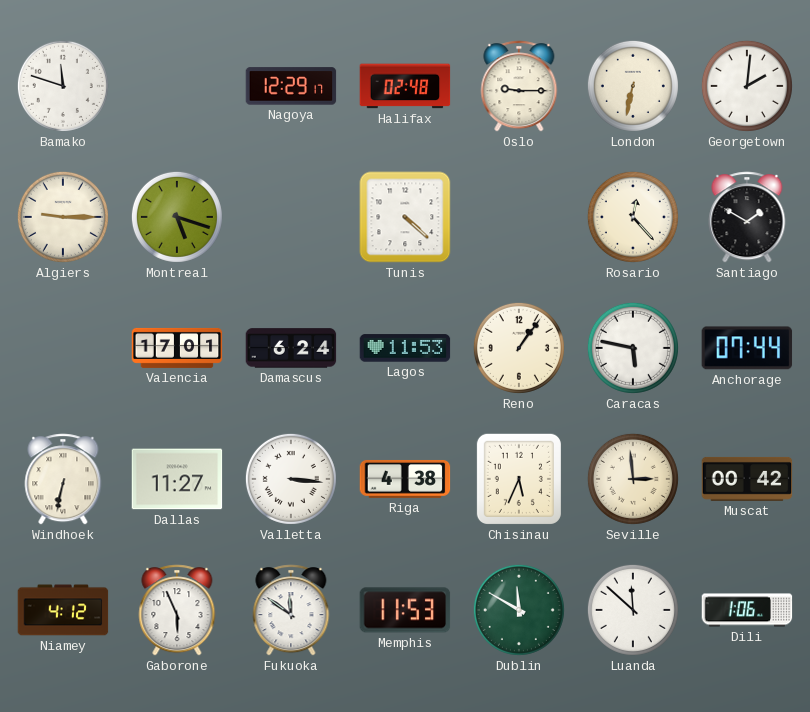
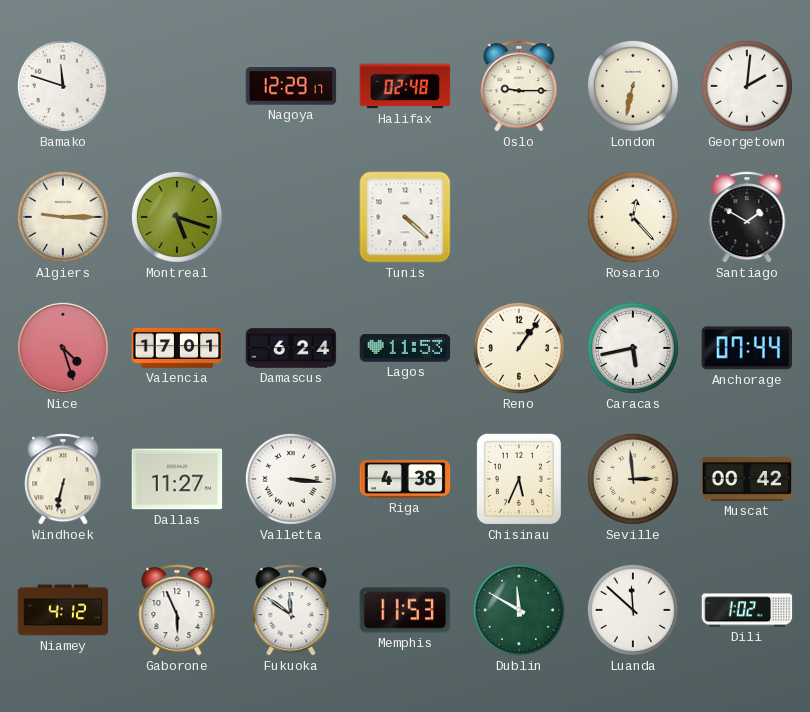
Nice: none -> 4:27 (63, 348)
Caracas: 5:47 -> 5:43 (633, 348)
Dili: 1:06 -> 1:02 (747, 610)
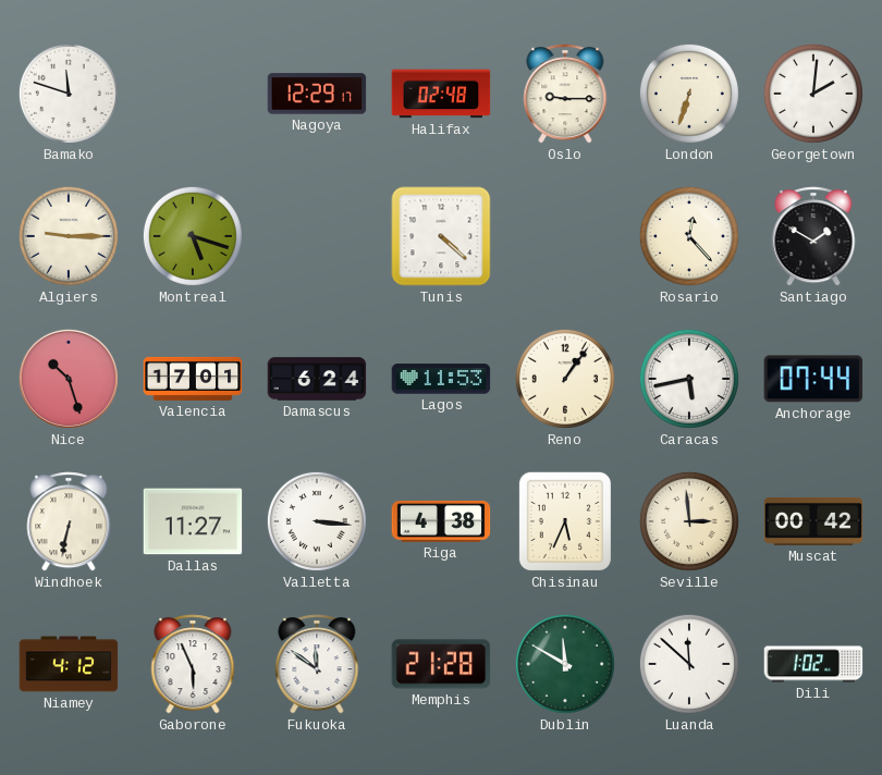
London: 6:32 -> 6:33 (689, 94)
Nice: 4:27 -> 10:27 (69, 379)
Memphis: 11:53 -> 21:28 (441, 664)
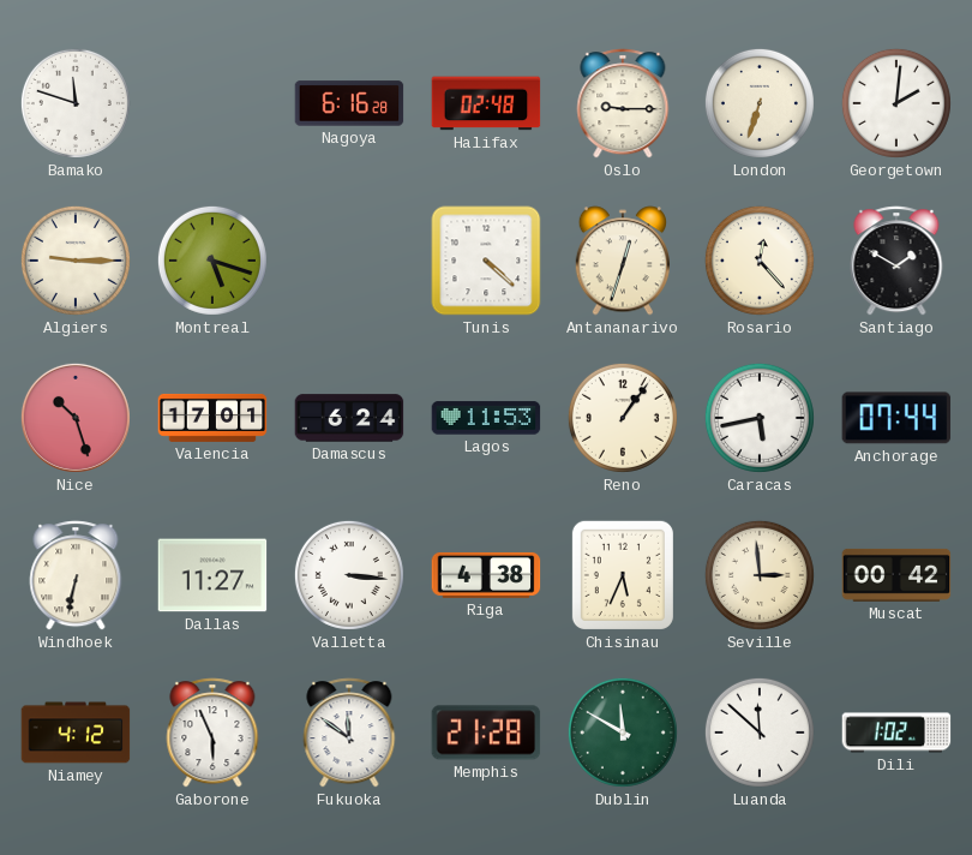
Nagoya: 12:29 -> 6:16 (349, 103)
Antananarivo: none -> 12:33 (622, 261)
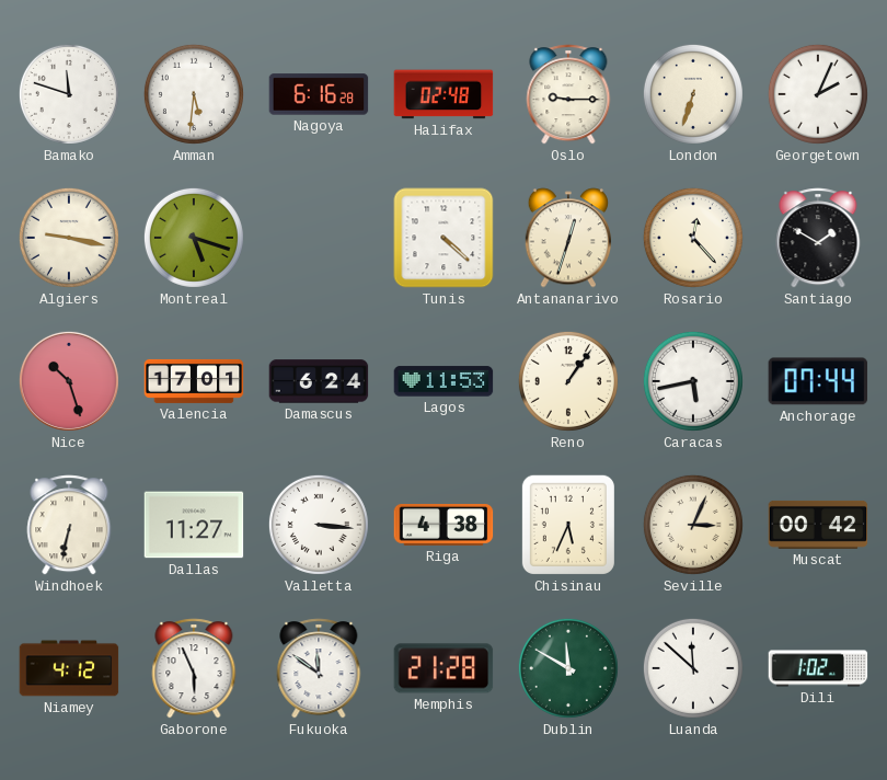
Amman: none -> 5:31 (194, 94)
Georgetown: 2:01 -> 2:04 (818, 94)
Algiers: 9:15 -> 9:17 (69, 238)
Seville: 2:59 -> 3:04 (693, 525)
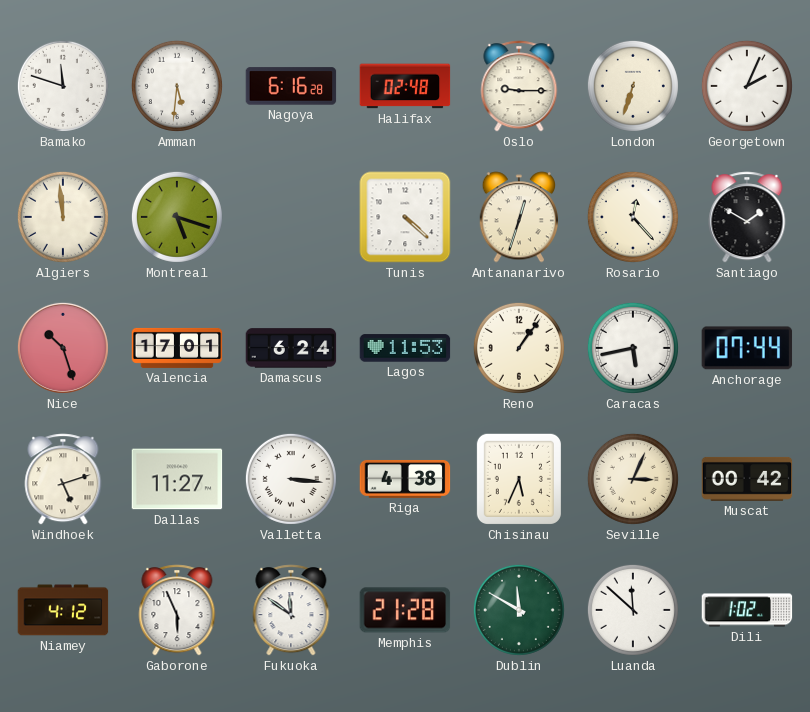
Algiers: 9:17 -> 11:59 (63, 217)
Windhoek: 6:32 -> 5:12 (63, 479)
